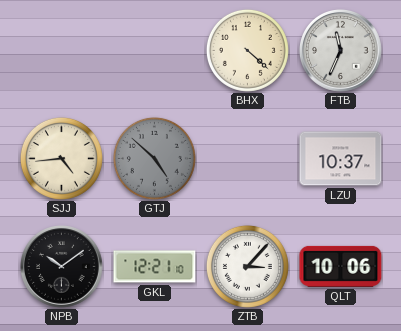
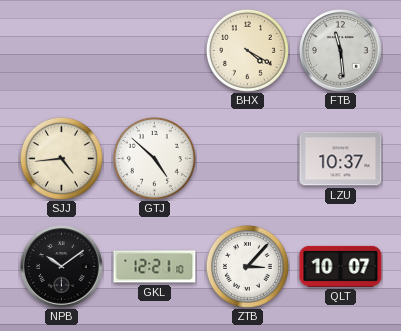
BHX: 4:22 -> 4:20 (247, 50)
FTB: 11:34 -> 11:29 (341, 51)
GTJ dial: grey -> white (154, 158)
QLT: 10:06 -> 10:07 (341, 266)
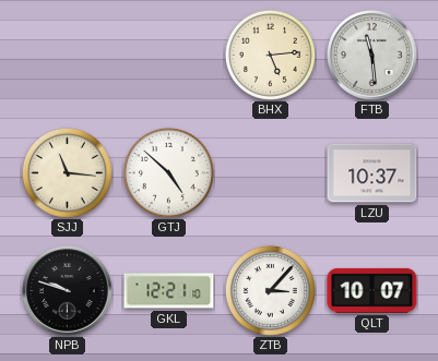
BHX: 4:20 -> 5:14 (270, 55)
SJJ: 4:44 -> 11:16 (67, 172)
NPB: 10:09 -> 9:48 (68, 291)
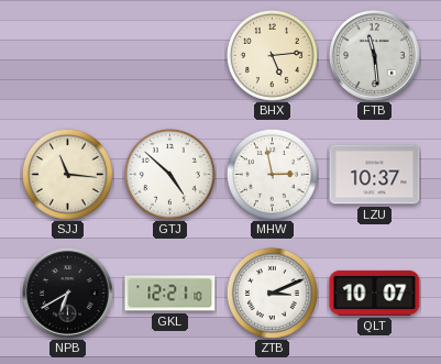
MHW: none -> 2:58 (272, 174)
NPB: 9:48 -> 6:40 (68, 294)
ZTB: 3:07 -> 3:11 (272, 293)
